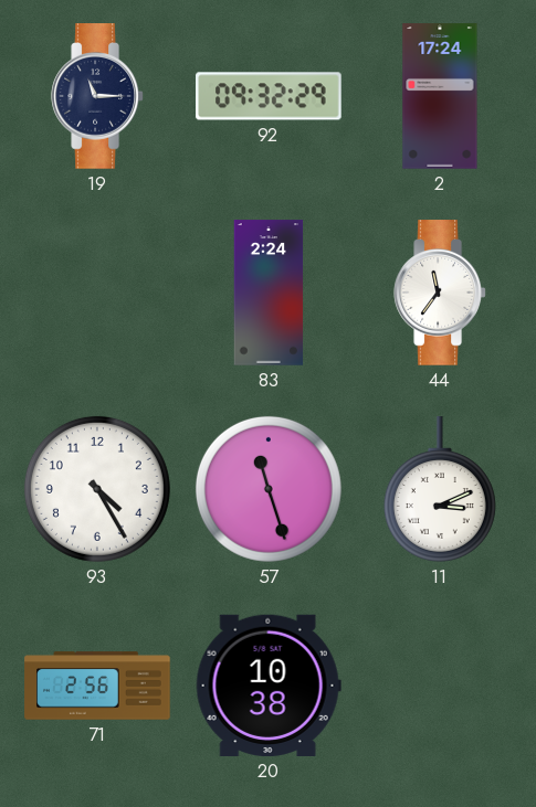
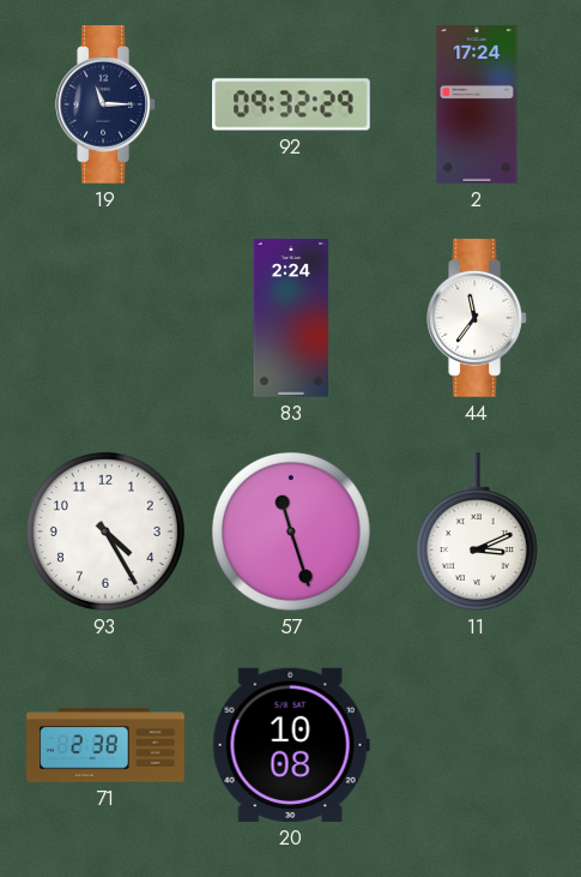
71: 2:56 -> 2:38 (105, 745)
20: 10:38 -> 10:08 (291, 745)
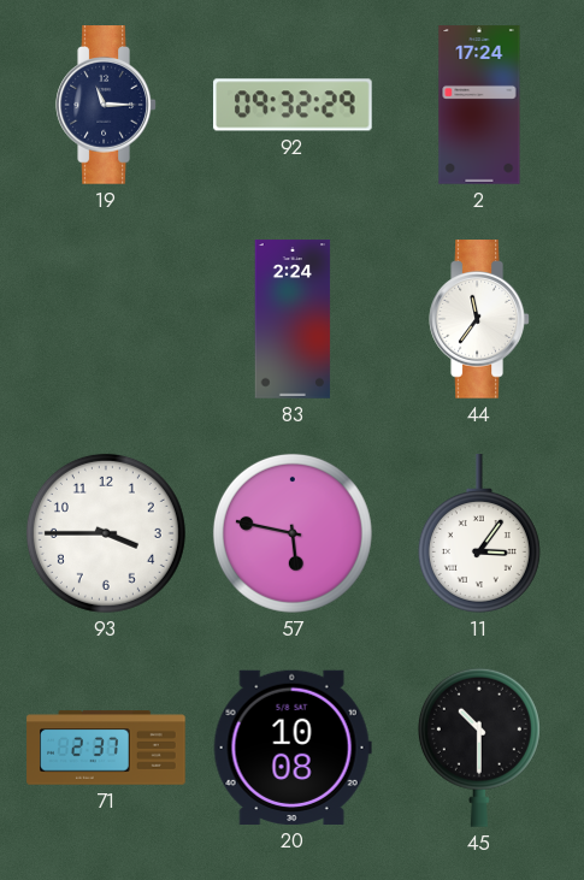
93: 4:25 -> 3:45 (106, 533)
57: 11:27 -> 5:47 (293, 533)
11: 3:11 -> 3:06 (479, 533)
71: 2:38 -> 2:37 (106, 748)
45: none -> 10:30 (479, 748)
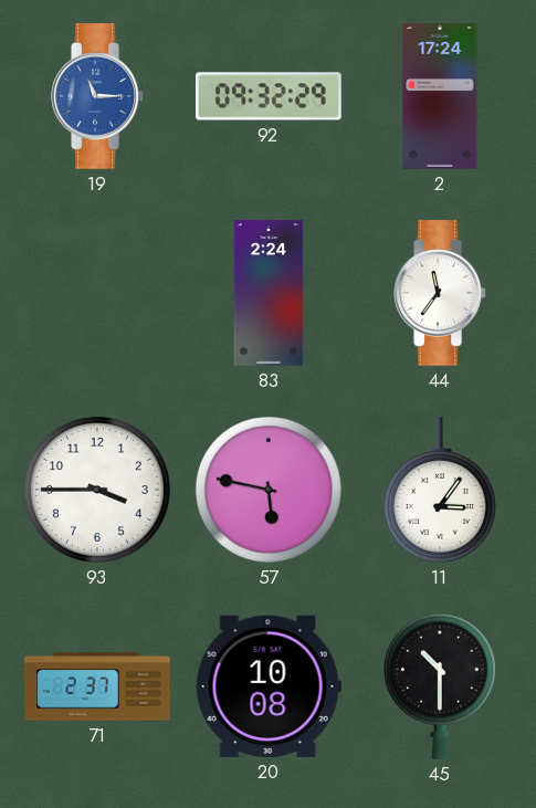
19 dial: navy -> blue (97, 96)
